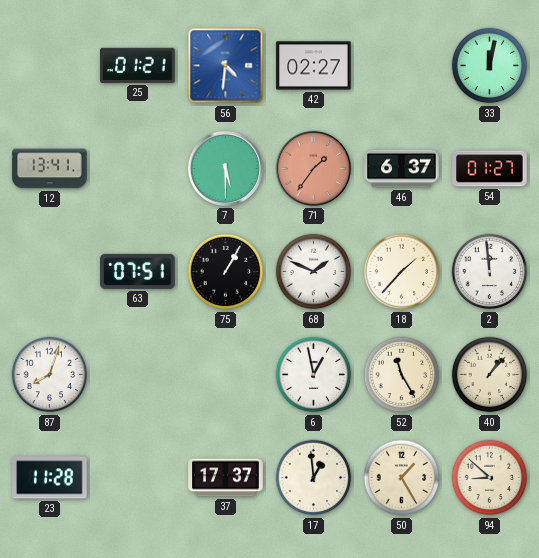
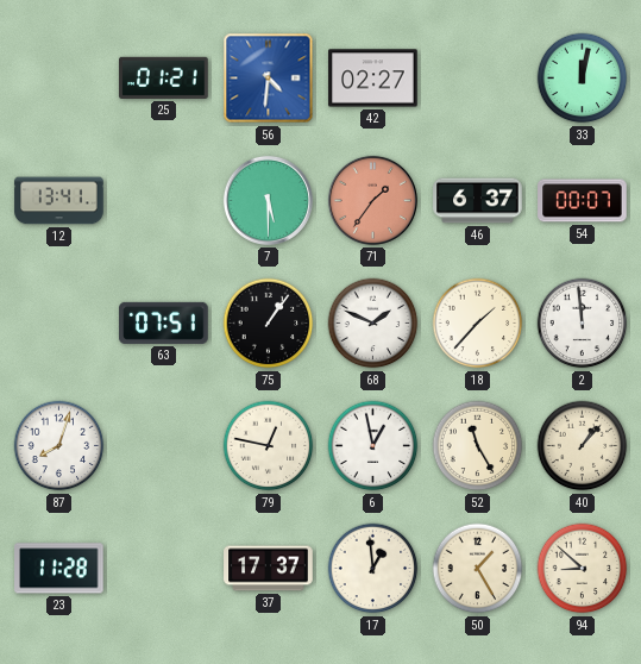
54: 01:27 -> 00:07 (583, 201)
75: 1:05 -> 1:06 (269, 324)
79: none -> 12:47 (269, 446)
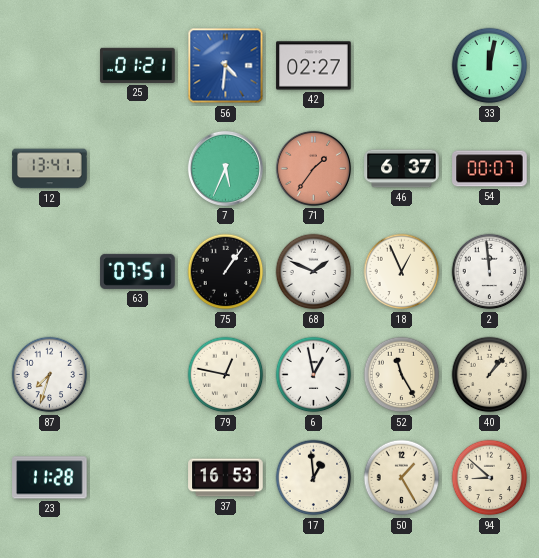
7: 5:30 -> 5:34 (225, 168)
18: 1:37 -> 12:56 (402, 272)
87: 8:03 -> 7:33 (50, 375)
37: 17:37 -> 16:53 (226, 478)
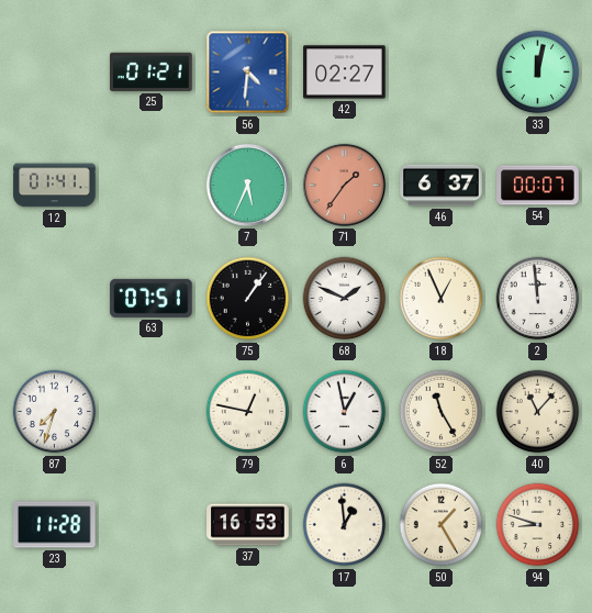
12: 13:41 -> 01:41 (55, 186)
40: 1:07 -> 11:07 (538, 412)
94: 8:52 -> 8:48 (538, 525)
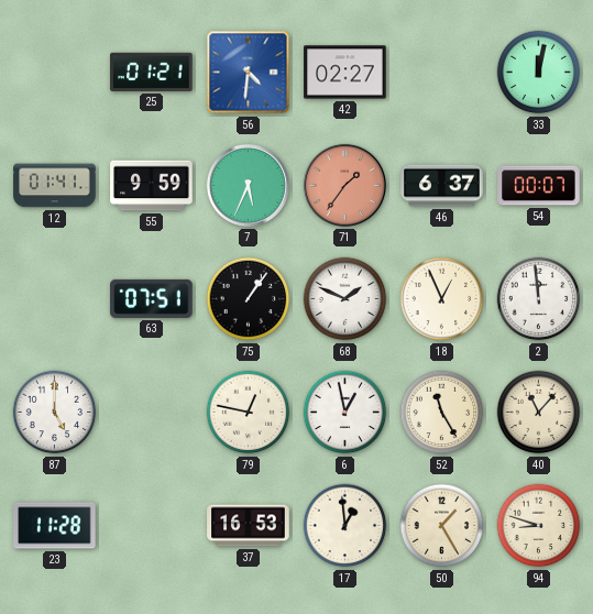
55: none -> 9:59 (152, 186)
87: 7:33 -> 5:00 (55, 413)
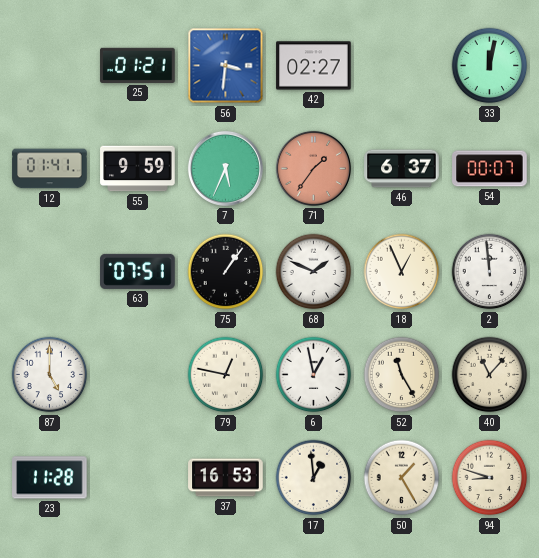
56: 4:31 -> 3:31 (226, 66)
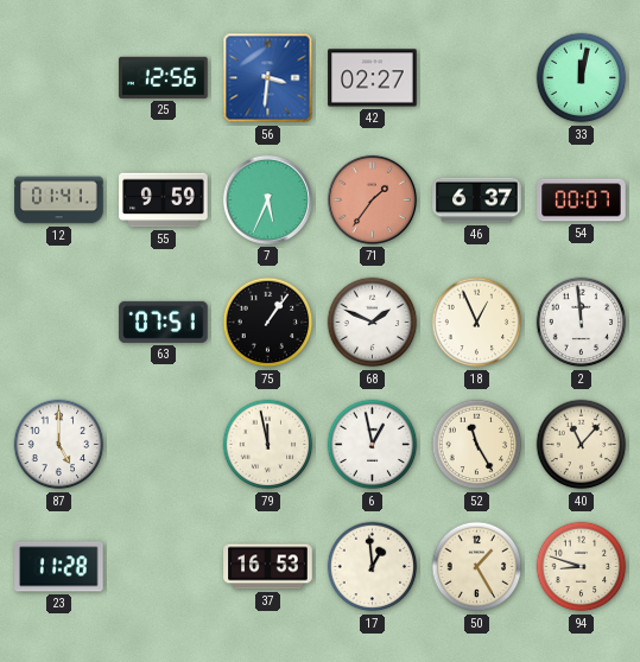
25: 01:21 -> 12:56 (164, 77)
79: 12:47 -> 11:58 (268, 445)
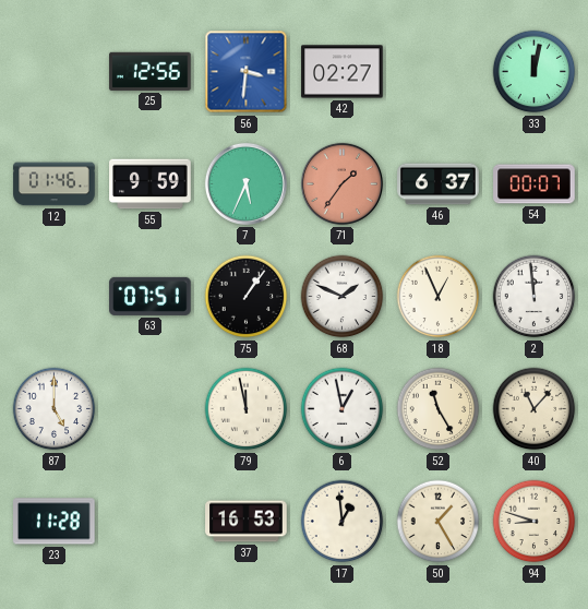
12: 01:41 -> 01:46 (55, 184)
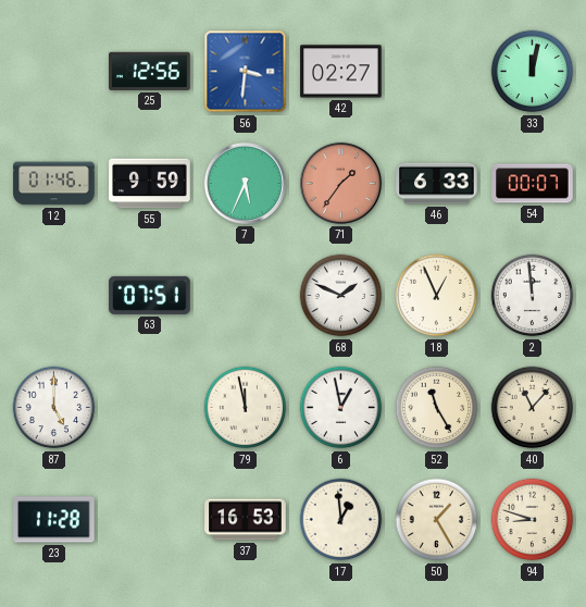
46: 6:37 -> 6:33 (437, 184)
75: 1:06 -> none (247, 297)
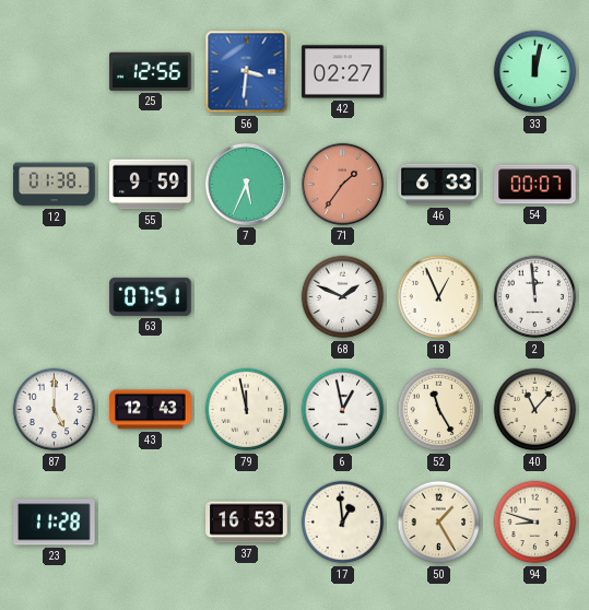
12: 01:46 -> 01:38 (55, 185)
43: none -> 12:43 (151, 410)
